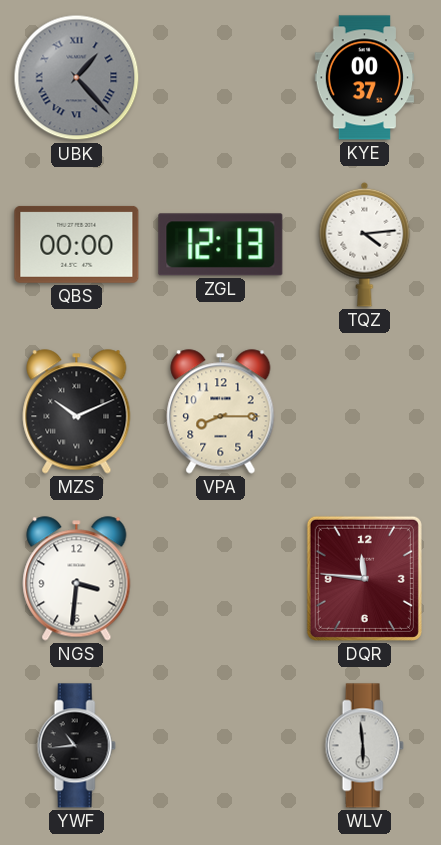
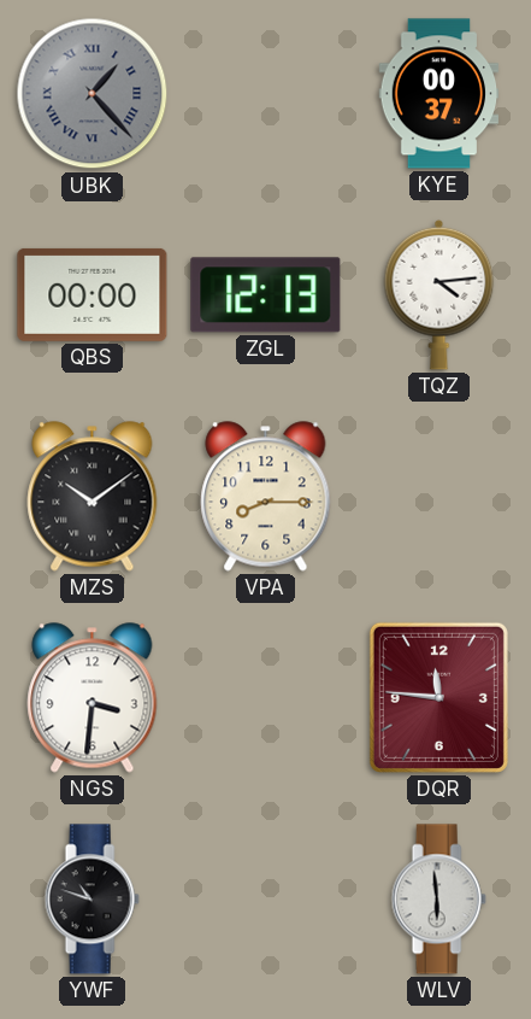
MZS: 10:11 -> 10:09 (93, 497)
YWF: 10:44 -> 10:48 (92, 900)
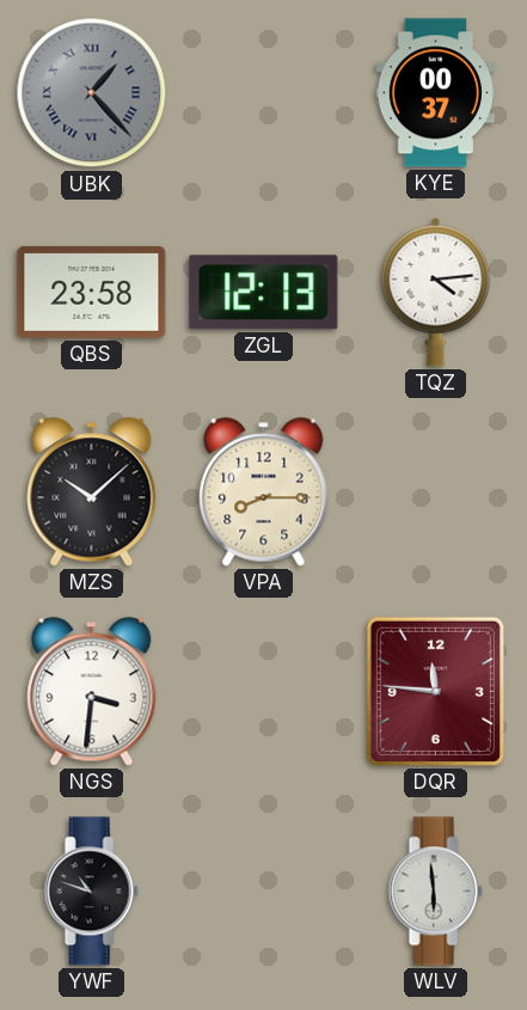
QBS: 00:00 -> 23:58 (92, 292)
MZS: 10:09 -> 10:08 (92, 492)
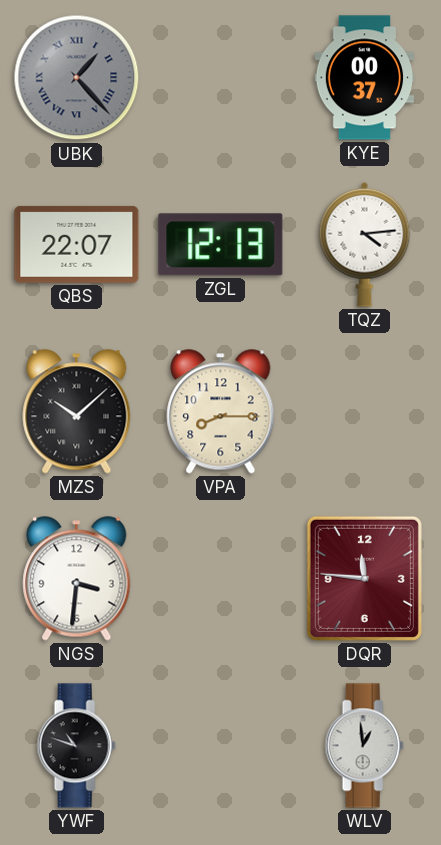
QBS: 23:58 -> 22:07 (77, 244)
WLV: 5:59 -> 12:59 (364, 746)
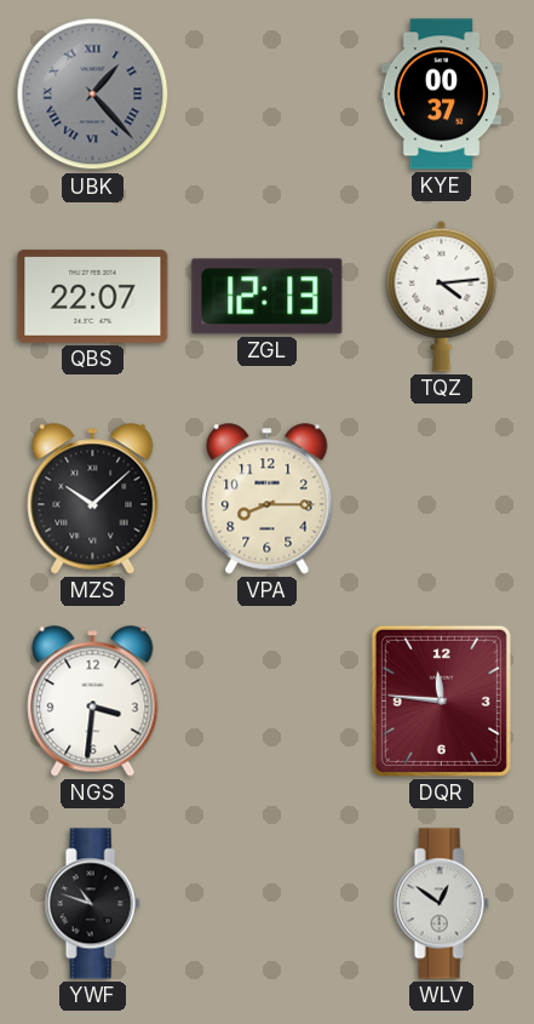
WLV: 12:59 -> 12:51 (441, 904)
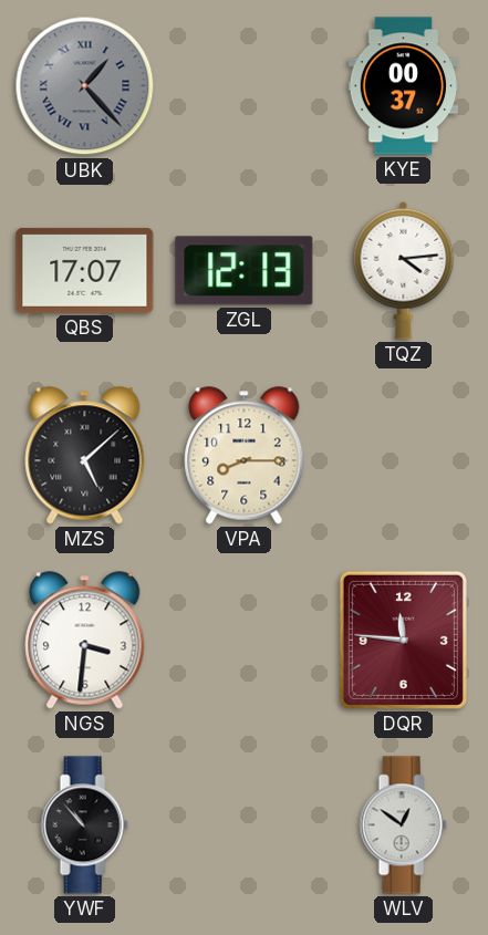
QBS: 22:07 -> 17:07 (85, 270)
MZS: 10:08 -> 5:08 (85, 456)
YWF: 10:48 -> 10:53 (84, 825)
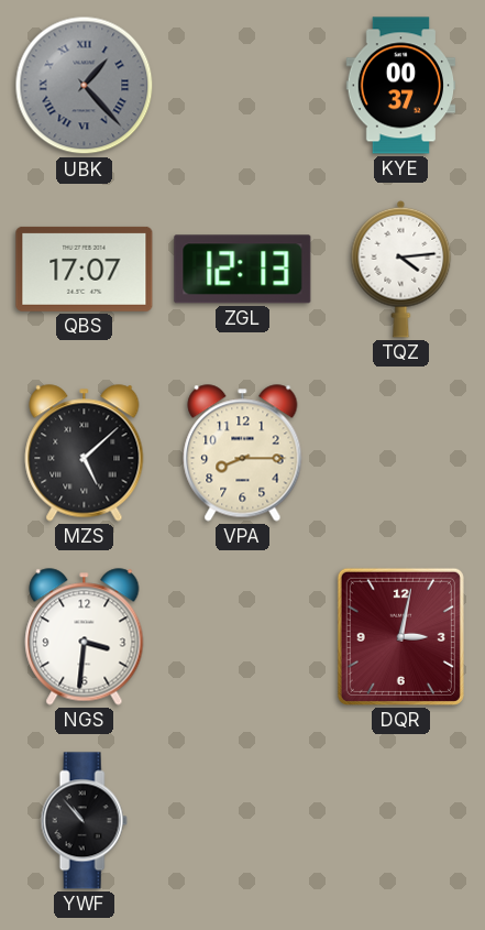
DQR: 11:46 -> 3:02 (400, 636)
WLV: 12:51 -> none (403, 825)
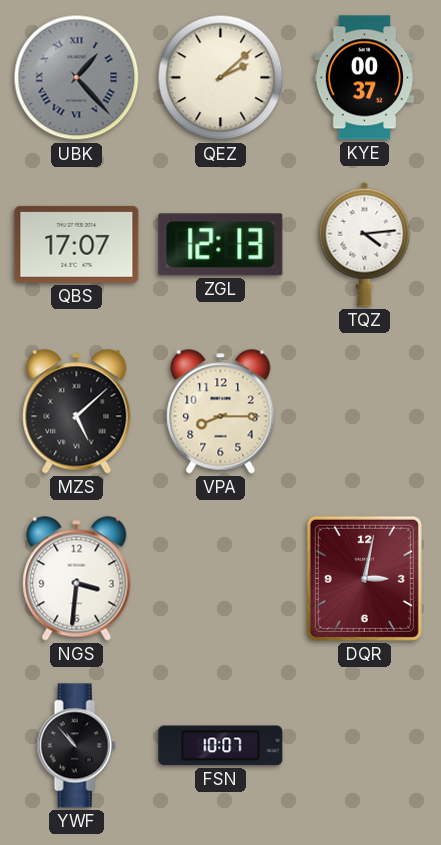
QEZ: none -> 2:08 (221, 78)
FSN: none -> 10:07 (221, 746)
